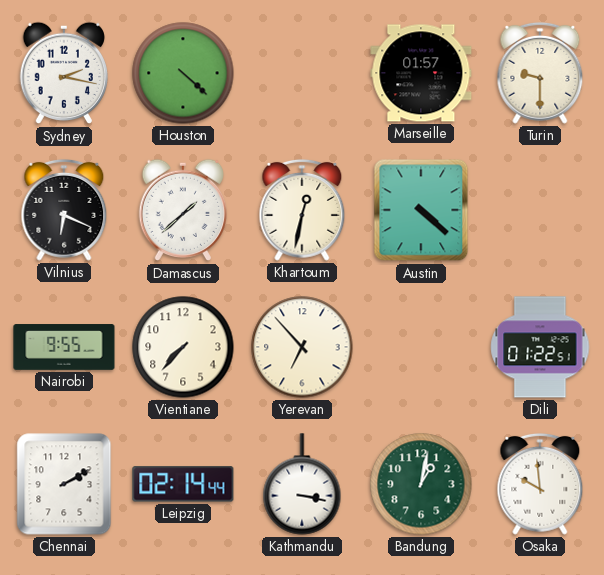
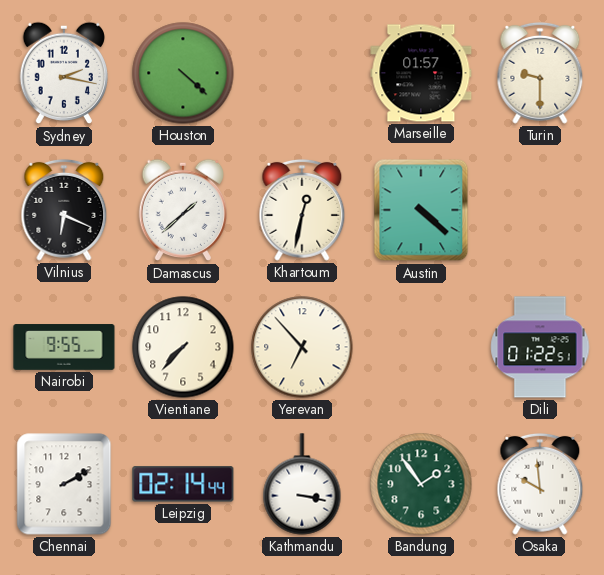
Bandung: 1:02 -> 1:54 (421, 484)
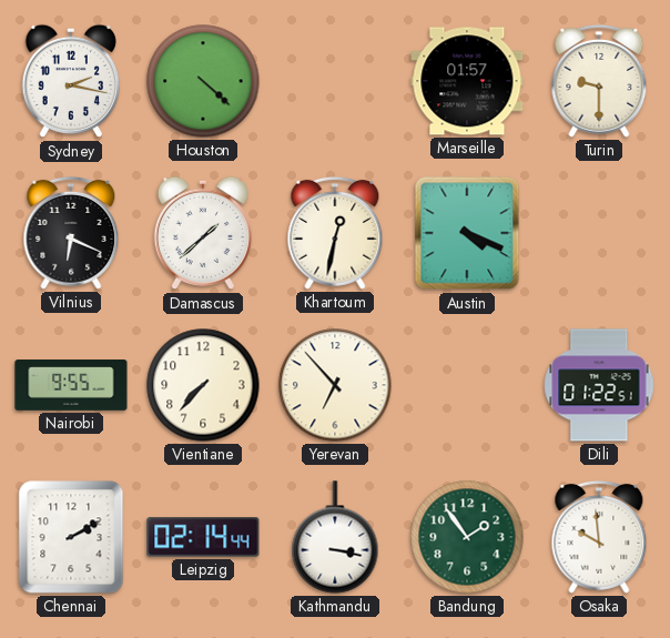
Austin: 4:22 -> 4:19 (467, 233)
